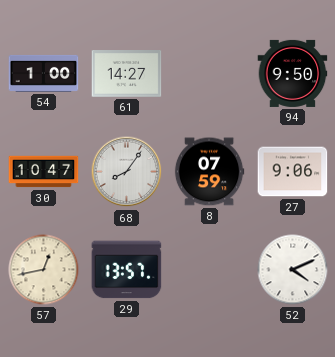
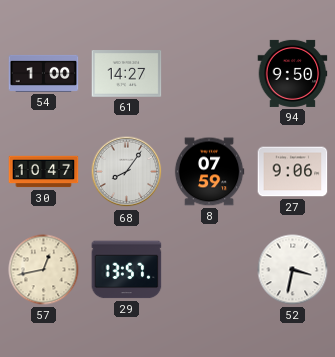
52: 4:11 -> 3:32 (293, 270)
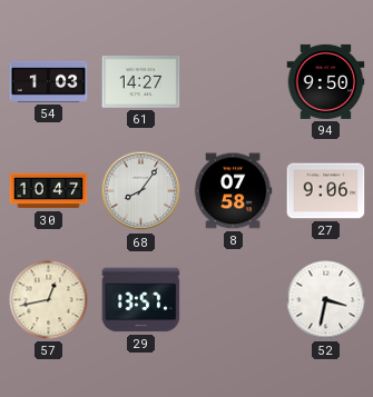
54: 1:00 -> 1:03 (49, 81)
8: 07:59 -> 07:58 (233, 191)
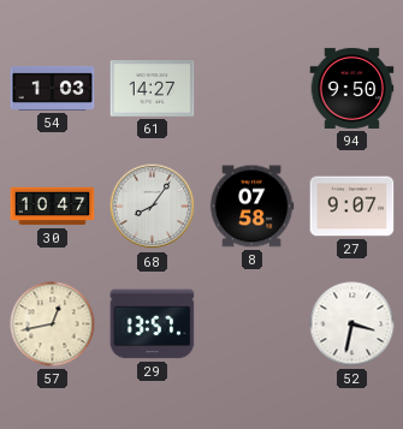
27: 9:06 -> 9:07 (352, 207)
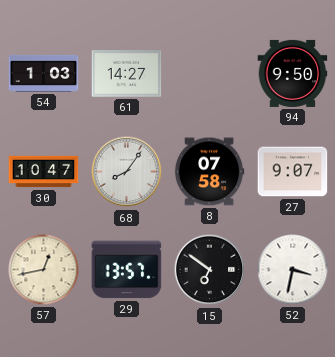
15: none -> 6:51 (210, 270)
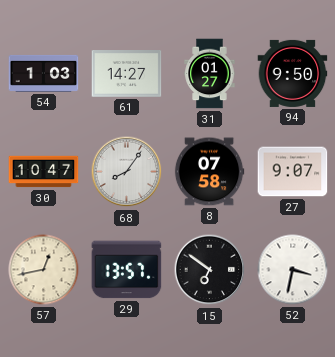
31: none -> 01:27 (210, 74)
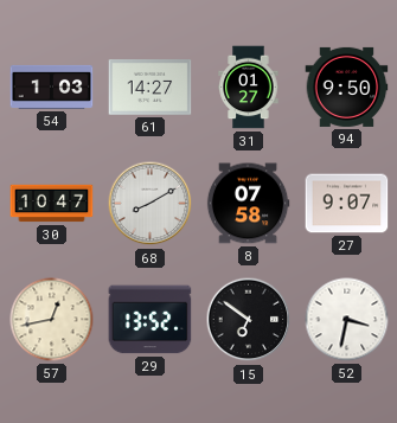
68: 8:06 -> 8:10 (151, 204)
29: 13:57 -> 13:52 (151, 320)
